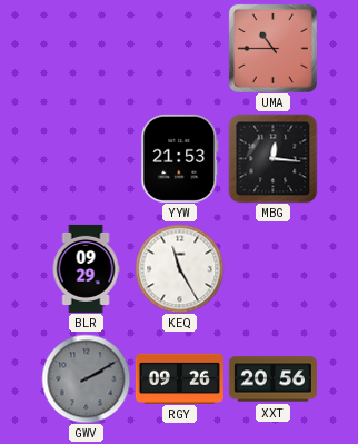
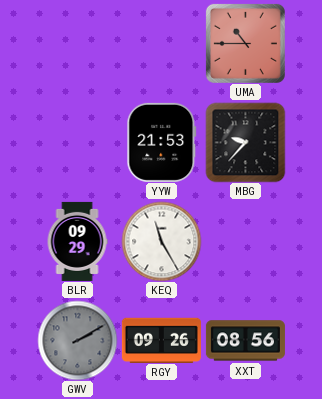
MBG: 12:16 -> 9:37 (245, 142)
XXT: 20:56 -> 08:56 (245, 341)
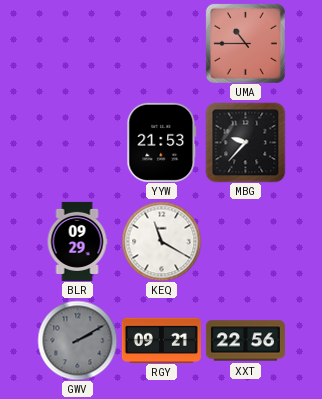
KEQ: 11:25 -> 11:20 (161, 241)
RGY: 09:26 -> 09:21 (161, 340)
XXT: 08:56 -> 22:56 (245, 341)
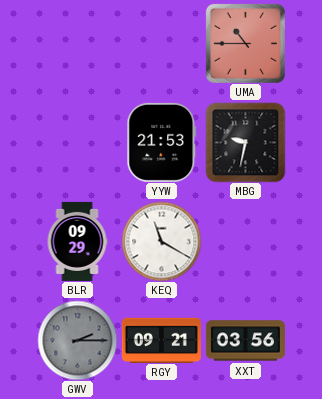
MBG: 9:37 -> 9:32 (245, 142)
GWV: 2:10 -> 2:15 (77, 340)
XXT: 22:56 -> 03:56 (245, 341)
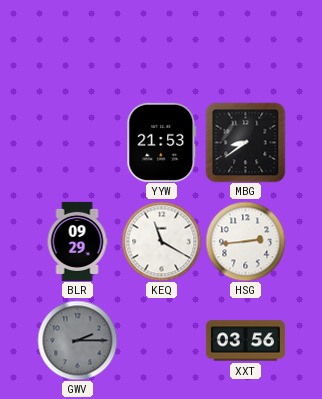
UMA: 10:45 -> none (245, 43)
MBG: 9:32 -> 8:39 (245, 142)
HSG: none -> 2:44 (245, 241)
RGY: 09:21 -> none (161, 340)
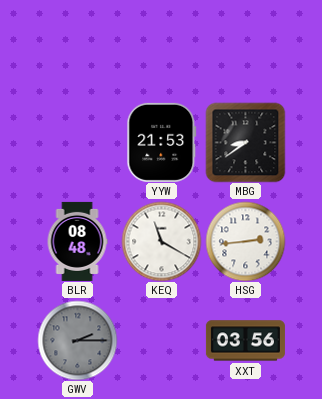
BLR: 09:29 -> 08:48 (77, 241)
